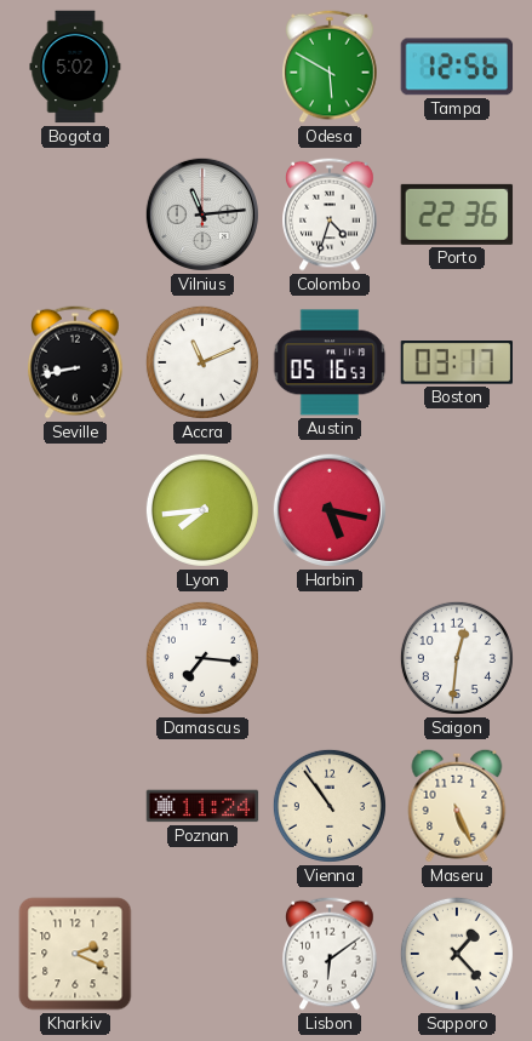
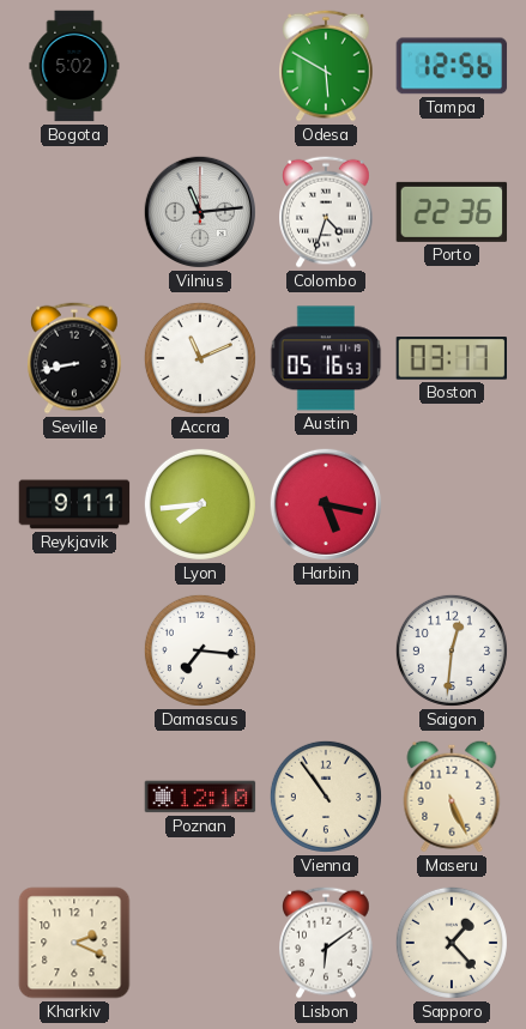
Reykjavik: none -> 9:11 (74, 504)
Poznan: 11:24 -> 12:10 (200, 797)
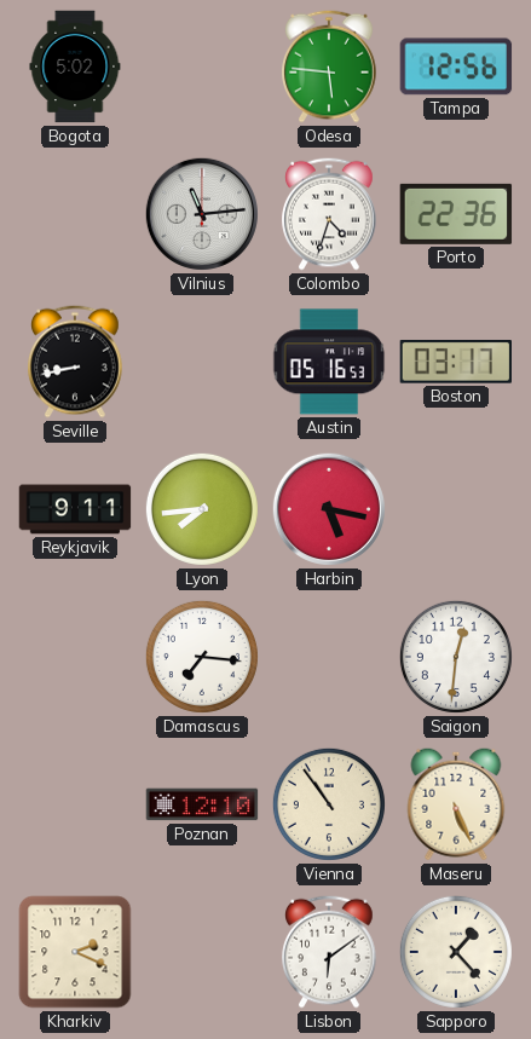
Odesa: 5:50 -> 5:46 (329, 67)
Accra: 11:11 -> none (200, 358)
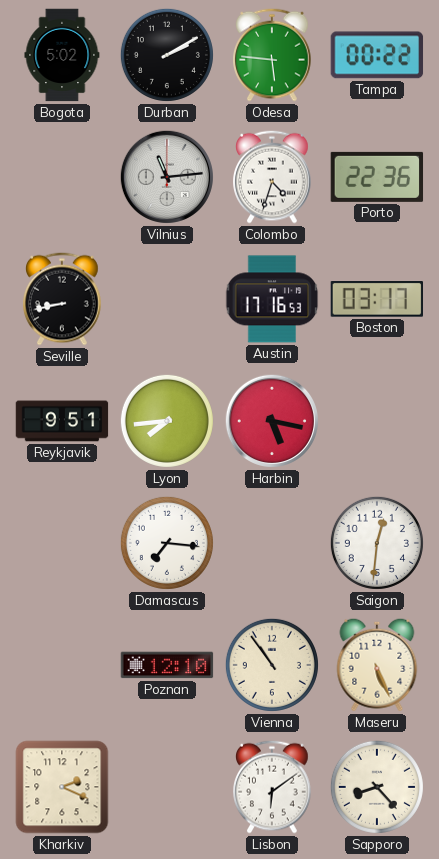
Durban: none -> 2:10 (167, 55)
Tampa: 12:56 -> 00:22 (377, 55)
Austin: 05:16 -> 17:16 (272, 299)
Reykjavik: 9:11 -> 9:51 (62, 421)
Sapporo: 1:23 -> 8:23 (377, 787)
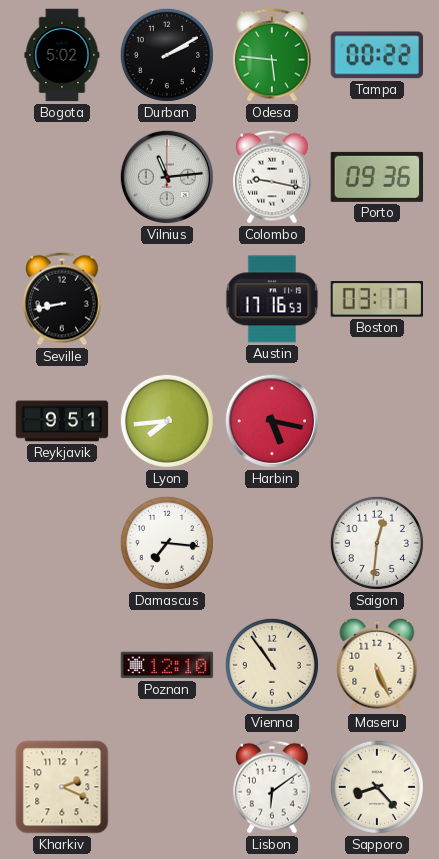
Colombo: 4:33 -> 9:17 (272, 177)
Porto: 22:36 -> 09:36 (377, 177)
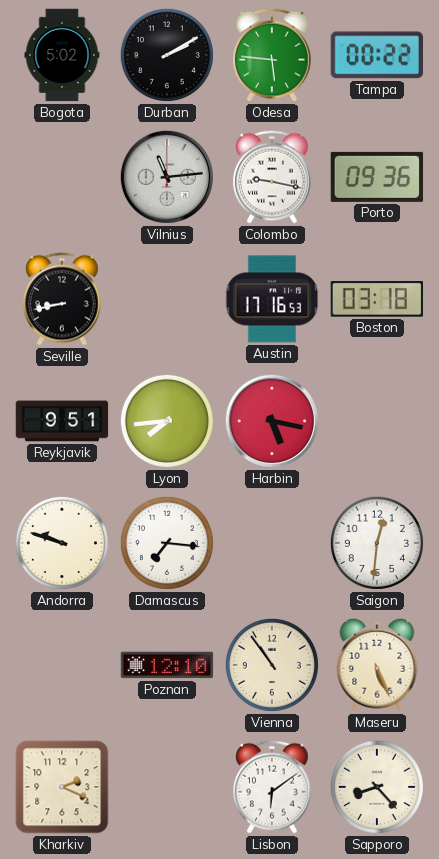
Boston: 03:17 -> 03:18 (376, 300)
Andorra: none -> 9:48 (62, 543)
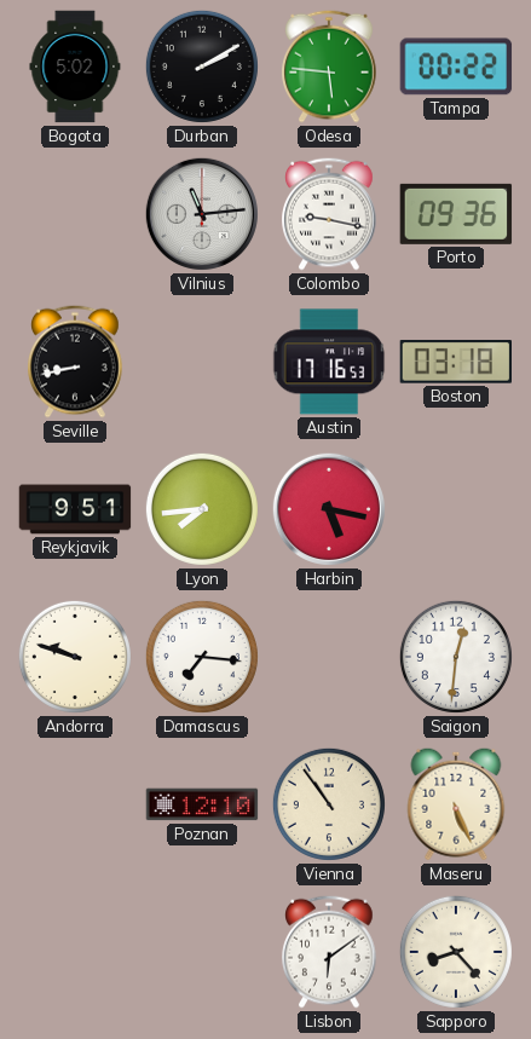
Kharkiv: 2:19 -> none (62, 787)
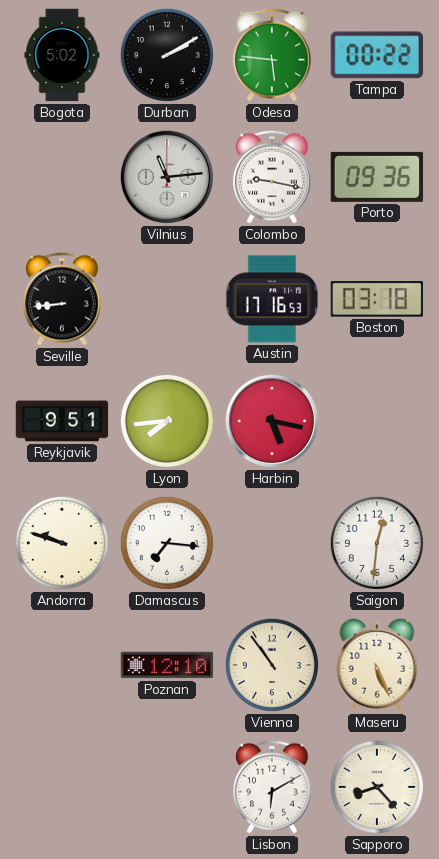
Seville: 8:43 -> 8:44 (62, 299)
Lisbon: 6:09 -> 6:10 (272, 787)
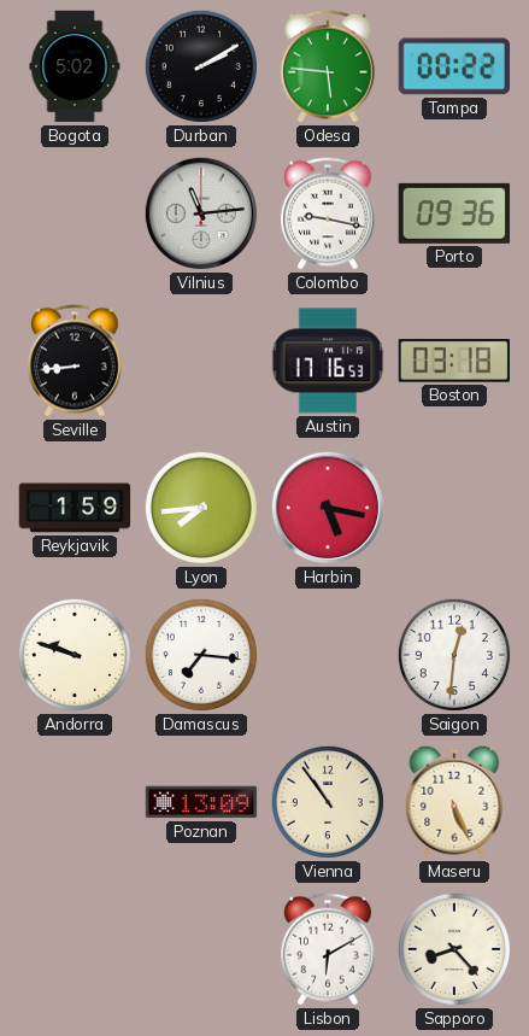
Reykjavik: 9:51 -> 1:59 (75, 508)
Poznan: 12:10 -> 13:09 (201, 802)
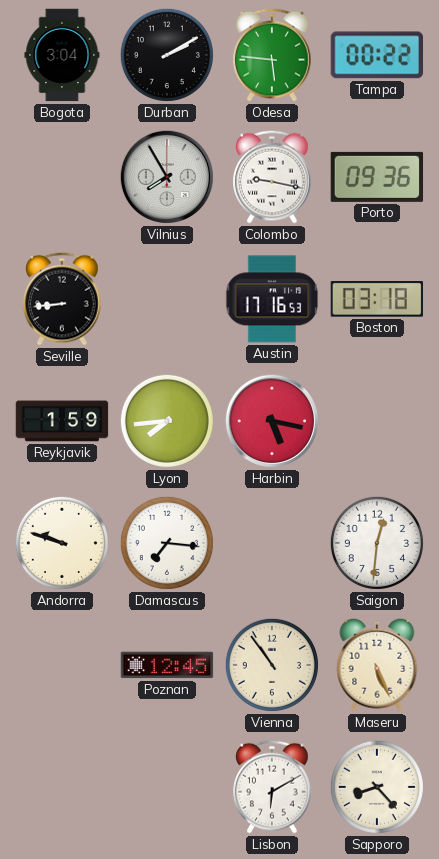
Bogota: 5:02 -> 3:04 (62, 55)
Vilnius: 11:14 -> 7:55 (167, 177)
Poznan: 13:09 -> 12:45 (167, 665)
